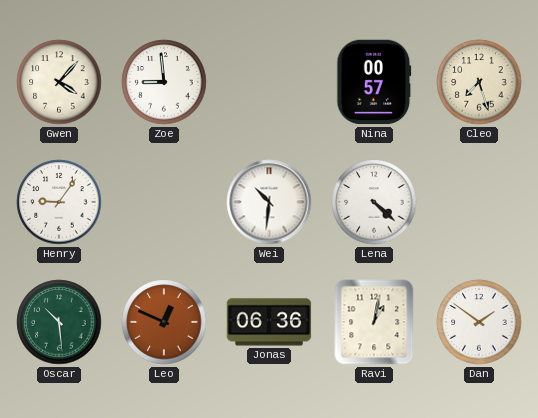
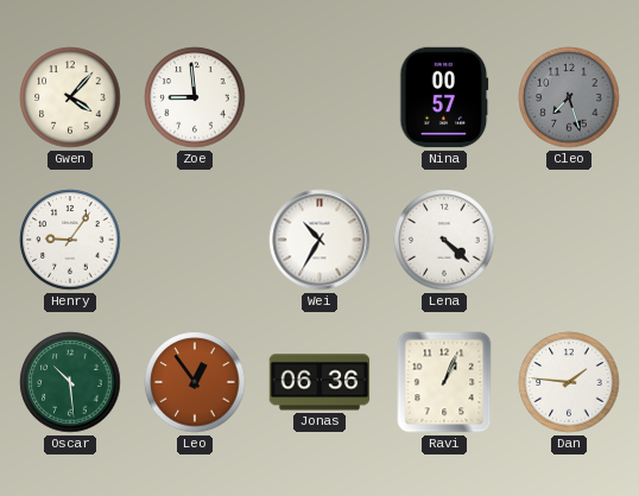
Cleo dial: cream -> grey (569, 97)
Wei: 10:31 -> 10:35 (319, 240)
Leo: 12:49 -> 12:54 (195, 382)
Ravi: 1:02 -> 1:04 (444, 382)
Dan: 1:51 -> 1:46 (569, 382)
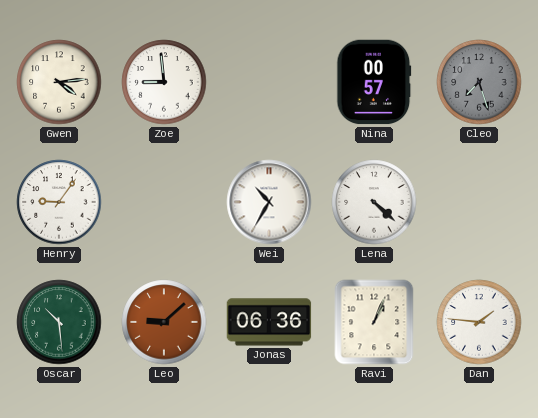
Gwen: 4:07 -> 4:14 (59, 82)
Leo: 12:54 -> 9:08 (164, 322)
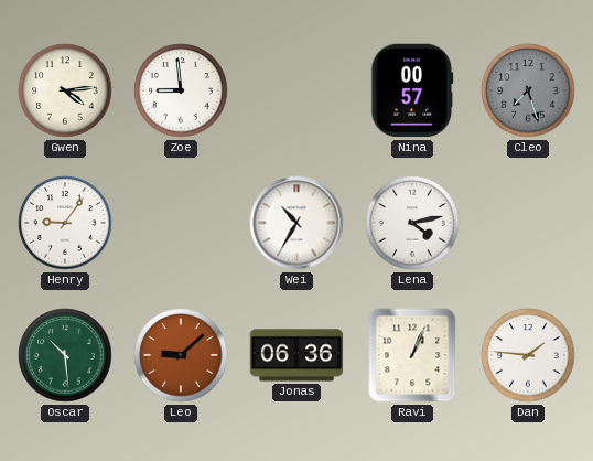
Lena: 4:22 -> 4:13 (412, 223)
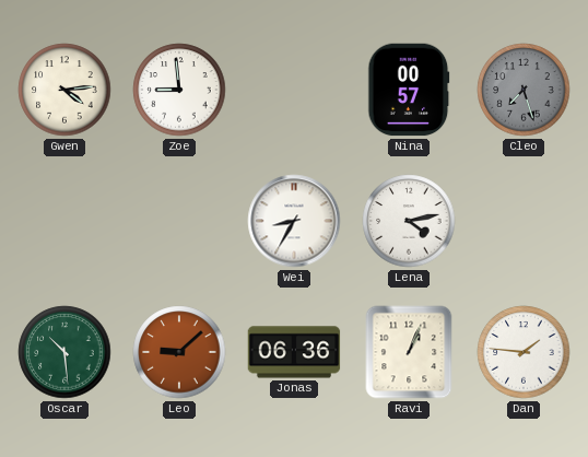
Henry: 9:06 -> none (65, 223)
Wei: 10:35 -> 8:35 (294, 221)
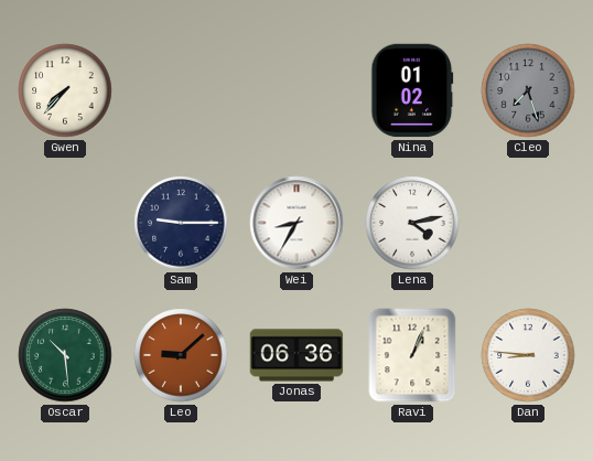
Gwen: 4:14 -> 7:37 (65, 90)
Zoe: 8:59 -> none (179, 90)
Nina: 00:57 -> 01:02 (412, 90)
Sam: none -> 9:15 (181, 223)
Dan: 1:46 -> 8:46 (528, 355)
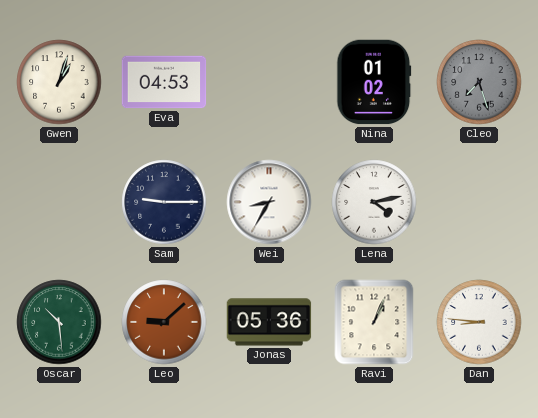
Gwen: 7:37 -> 1:03 (59, 82)
Eva: none -> 04:53 (164, 82)
Jonas: 06:36 -> 05:36 (269, 322)
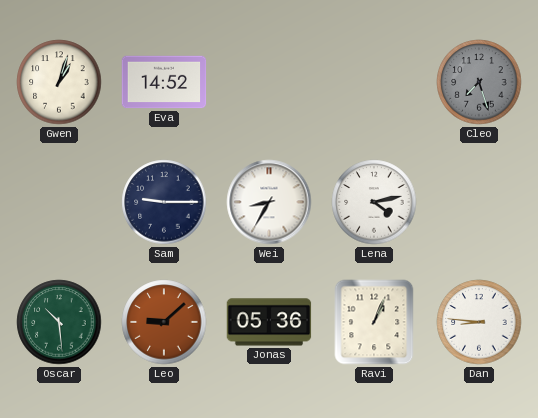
Eva: 04:53 -> 14:52 (164, 82)
Nina: 01:02 -> none (374, 82)
